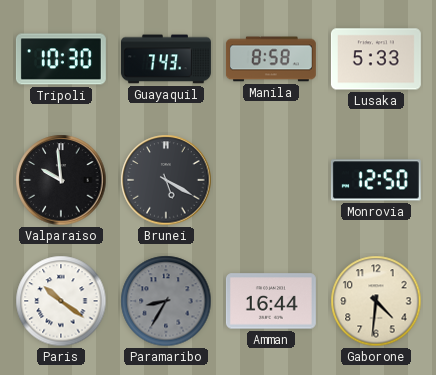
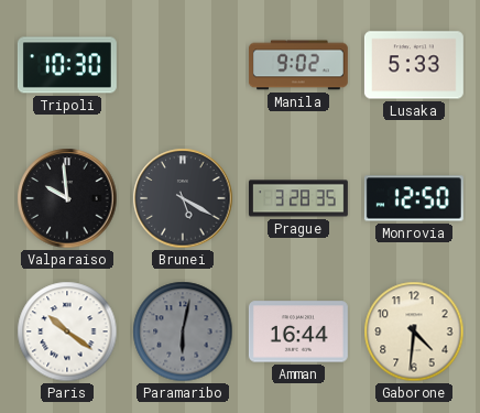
Guayaquil: 7:43 -> none (166, 59)
Manila: 8:58 -> 9:02 (298, 65)
Prague: none -> 3:28 (298, 198)
Paramaribo: 8:35 -> 6:02 (183, 332)
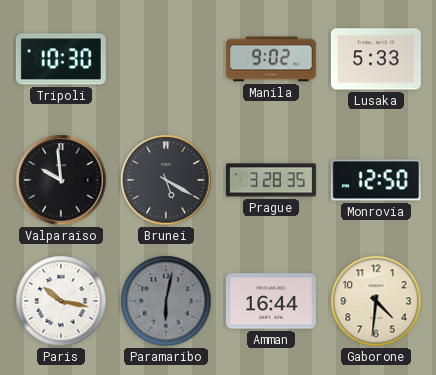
Paris: 10:21 -> 10:17 (61, 301)
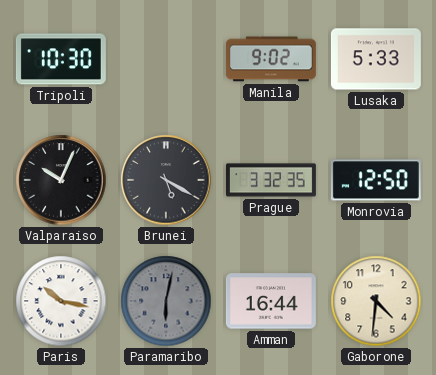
Valparaiso: 9:59 -> 10:04 (61, 180)
Prague: 3:28 -> 3:32 (271, 180)
